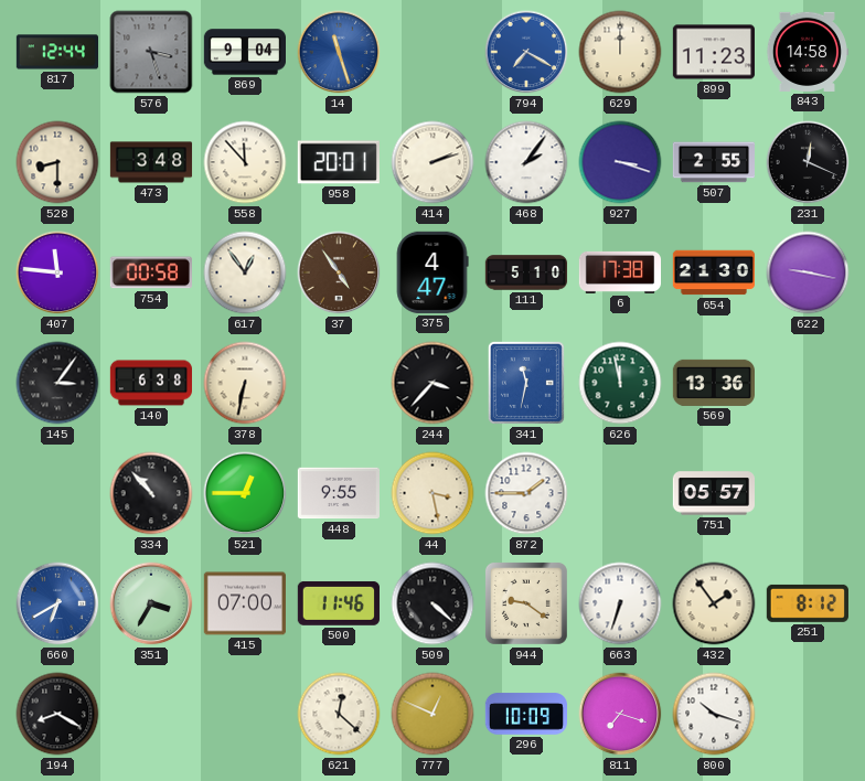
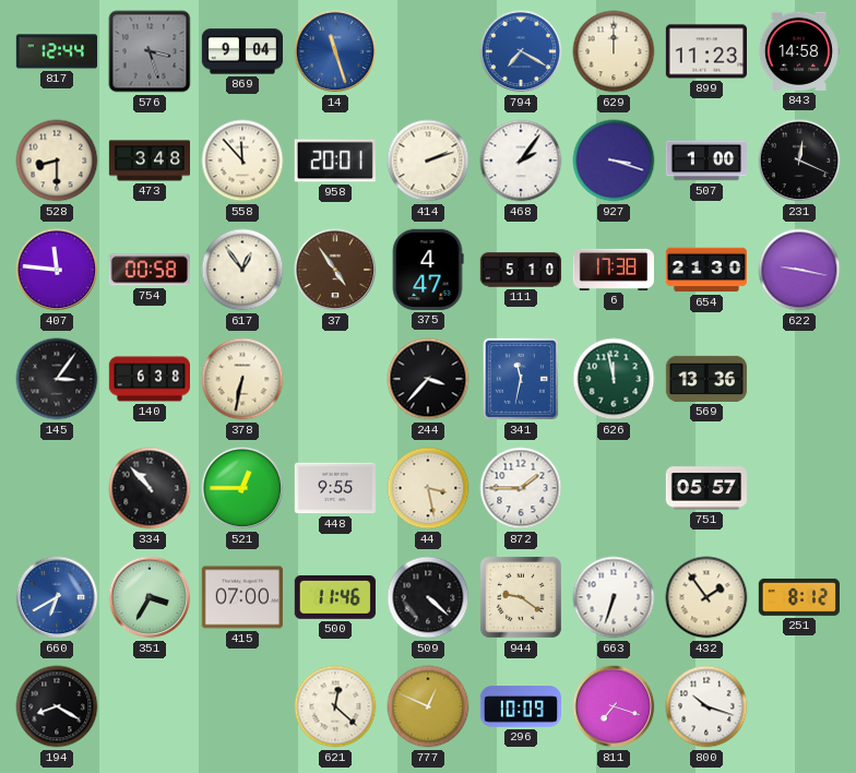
507: 2:55 -> 1:00 (705, 160)
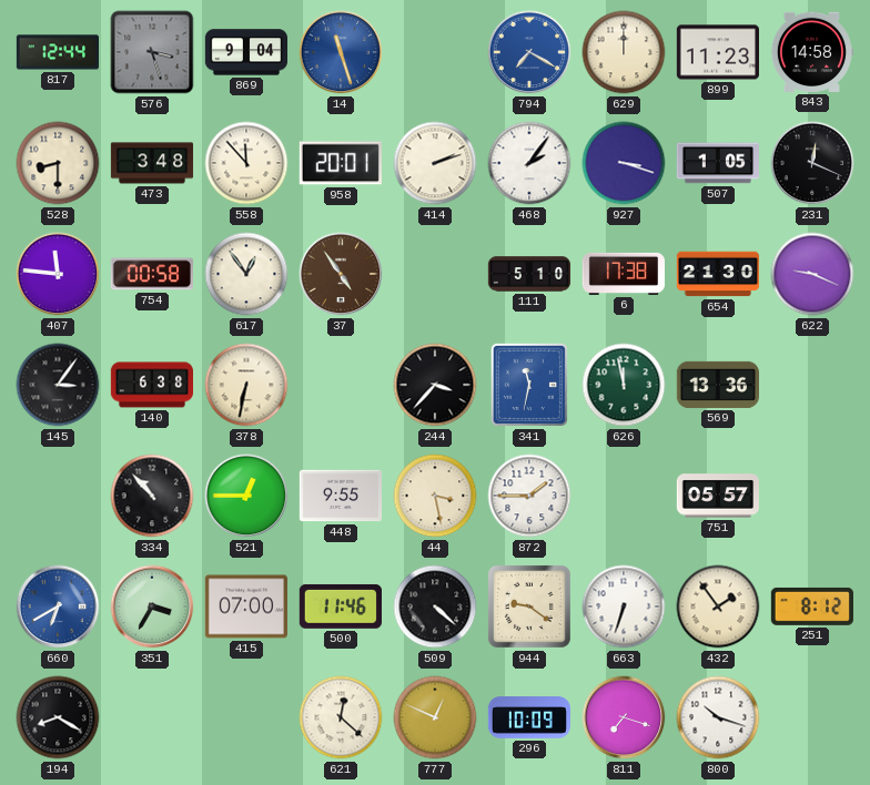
507: 1:00 -> 1:05 (717, 163)
375: 4:47 -> none (428, 270)
622: 9:17 -> 9:19 (812, 274)
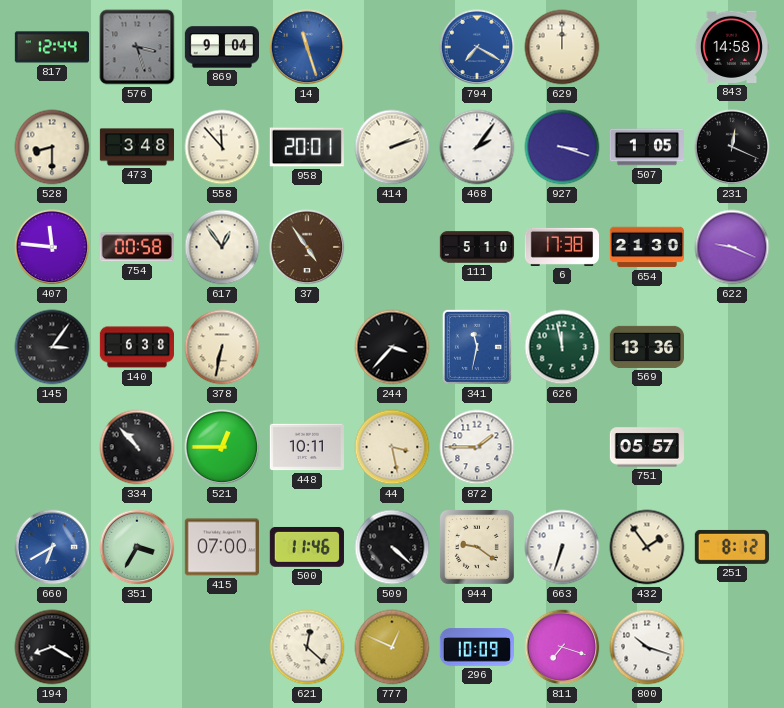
899: 11:23 -> none (717, 52)
448: 9:55 -> 10:11 (306, 447)
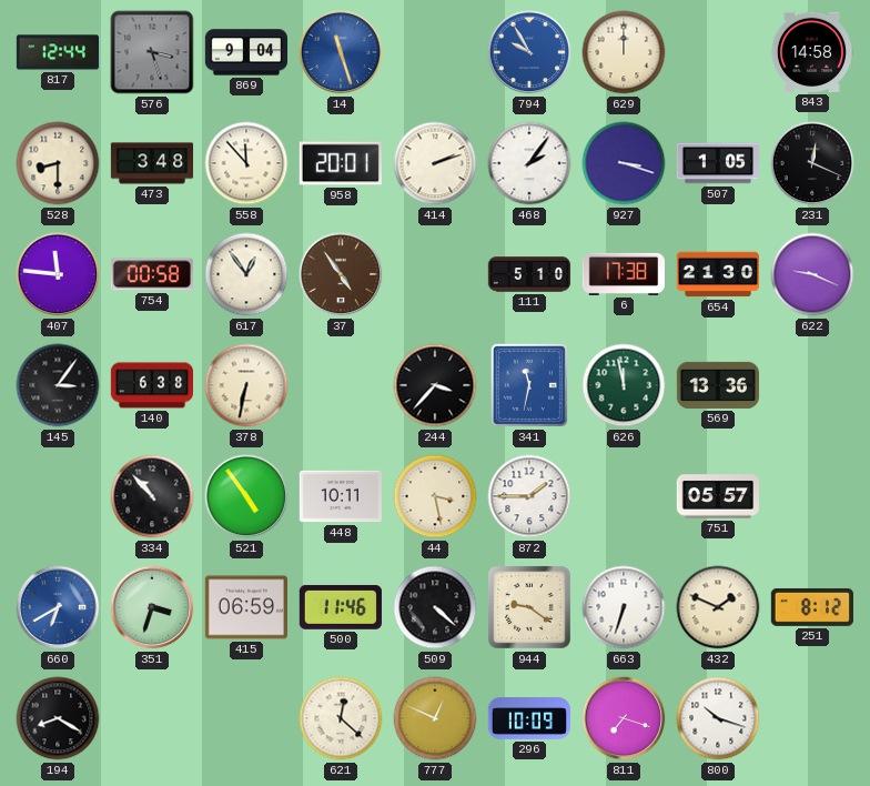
794: 7:20 -> 9:55 (529, 52)
521: 12:45 -> 4:54 (246, 496)
351: 3:35 -> 3:33 (152, 607)
415: 07:00 -> 06:59 (246, 607)
432: 1:54 -> 1:49 (718, 607)
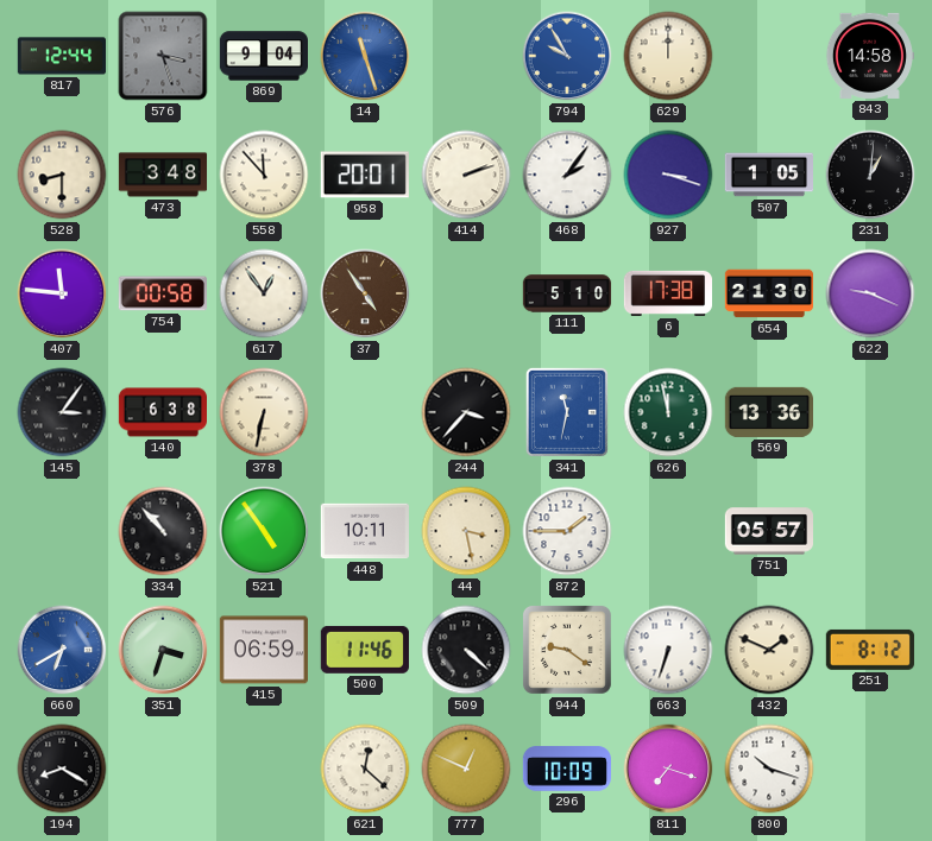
231: 12:19 -> 1:01 (870, 175)
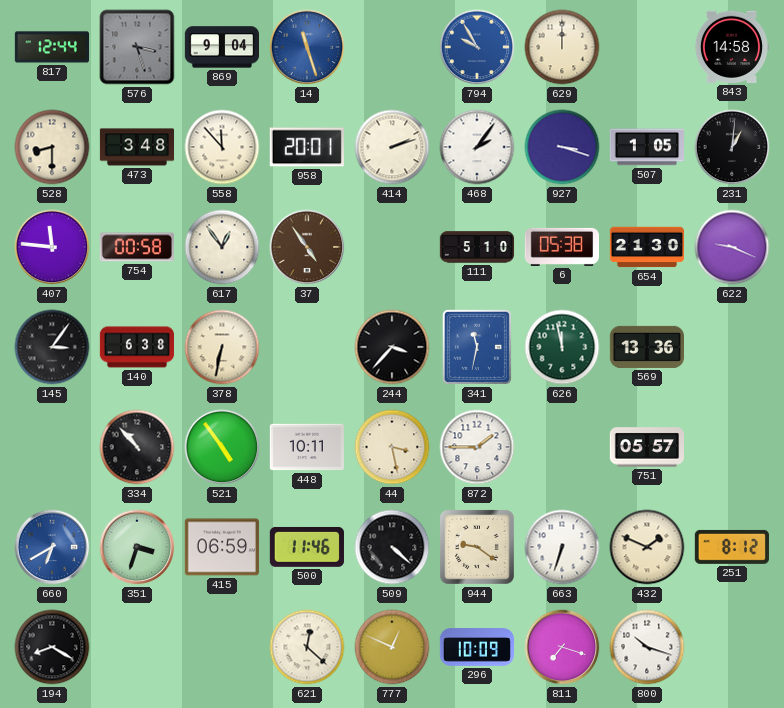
6: 17:38 -> 05:38 (561, 247)
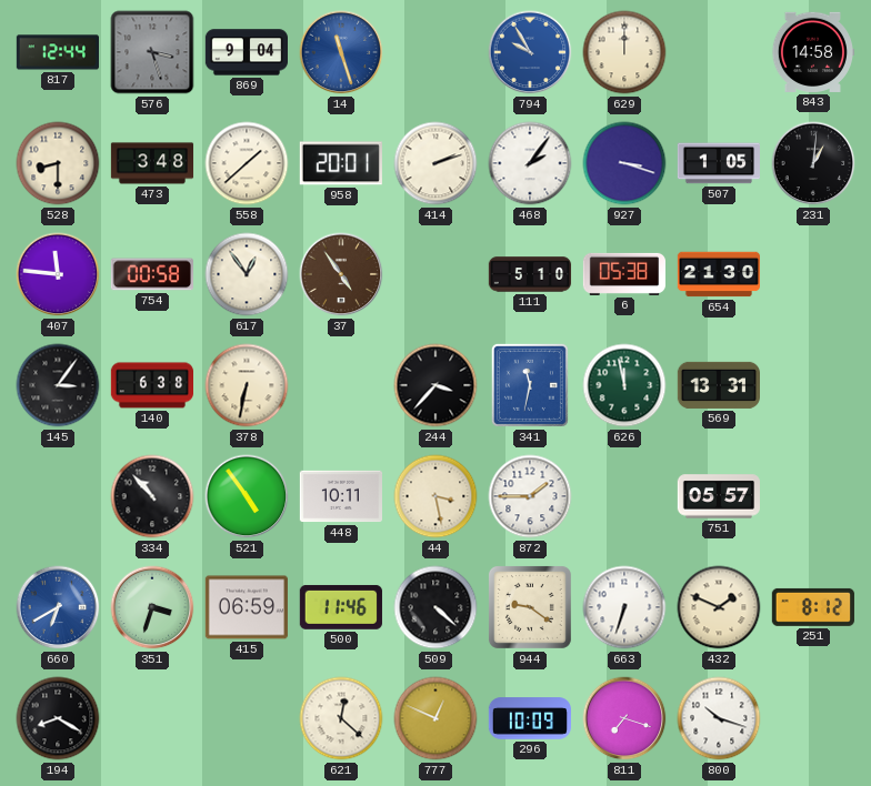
558: 11:53 -> 1:38 (247, 163)
622: 9:19 -> none (732, 247)
569: 13:36 -> 13:31 (718, 385)
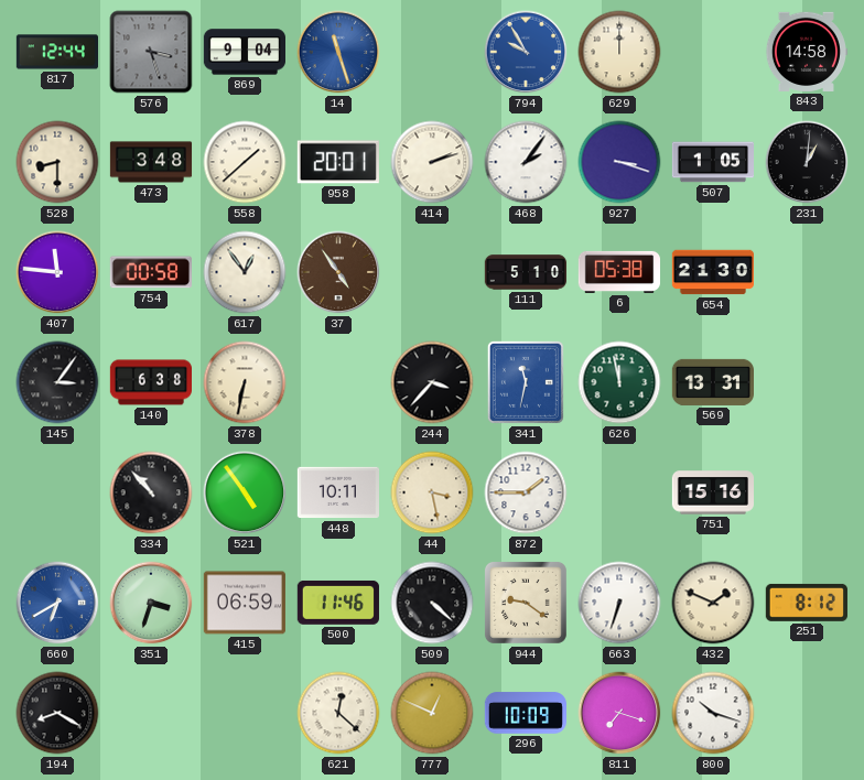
751: 05:57 -> 15:16 (712, 492)
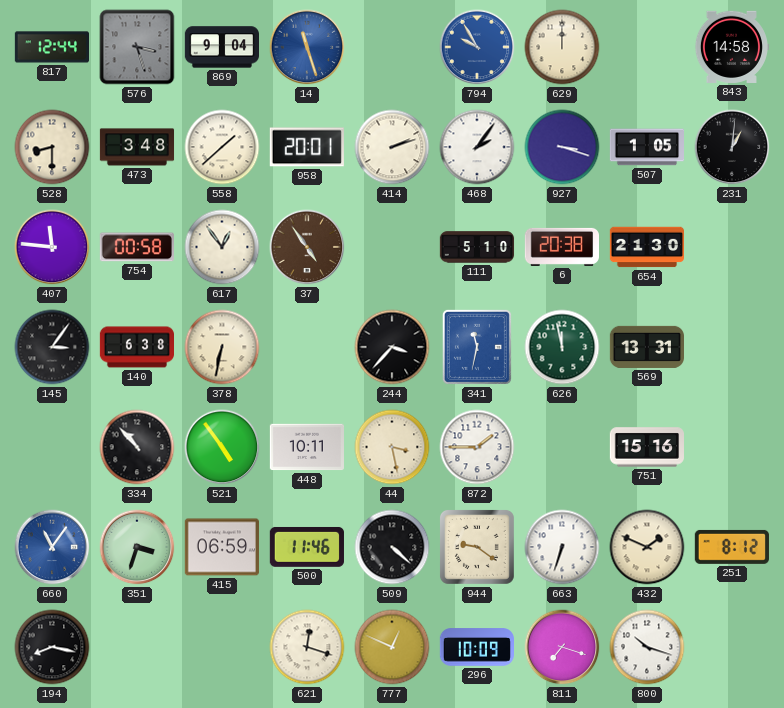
6: 05:38 -> 20:38 (561, 247)
660: 6:40 -> 11:06 (52, 547)
194: 8:20 -> 8:17 (52, 647)
621: 12:22 -> 12:18 (307, 647)
